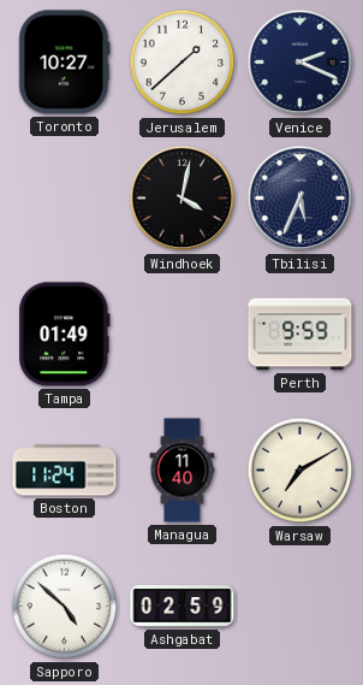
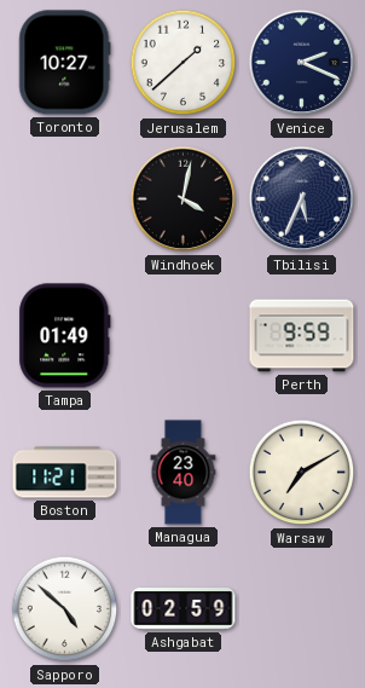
Boston: 11:24 -> 11:21 (65, 473)
Managua: 11:40 -> 23:40 (184, 473)
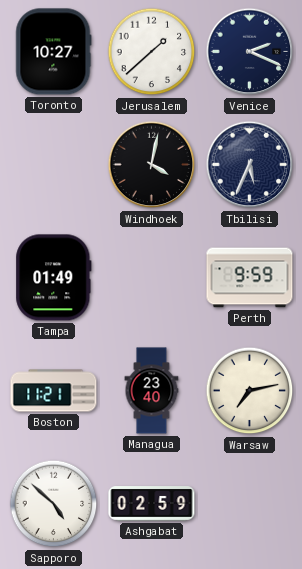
Warsaw: 7:10 -> 7:13 (250, 391)
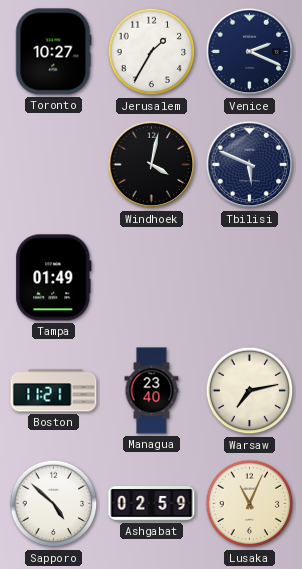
Jerusalem: 1:38 -> 1:35 (152, 52)
Tbilisi: 5:34 -> 5:49 (250, 165)
Perth: 9:59 -> none (250, 278)
Lusaka: none -> 11:04 (250, 504)
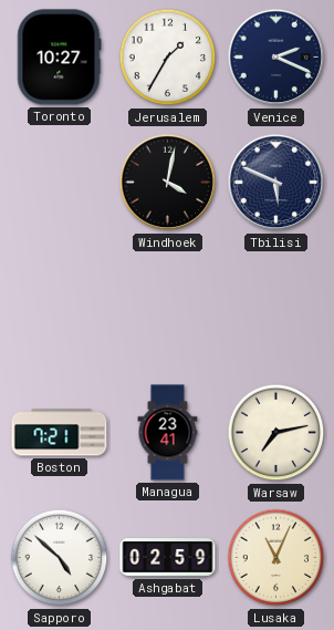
Tampa: 01:49 -> none (54, 278)
Boston: 11:21 -> 7:21 (60, 433)
Managua: 23:40 -> 23:41 (168, 433)
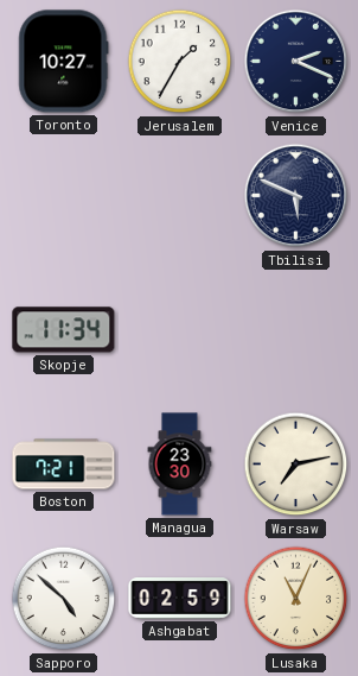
Windhoek: 4:02 -> none (168, 183)
Skopje: none -> 11:34 (64, 330)
Managua: 23:41 -> 23:30 (180, 465)
